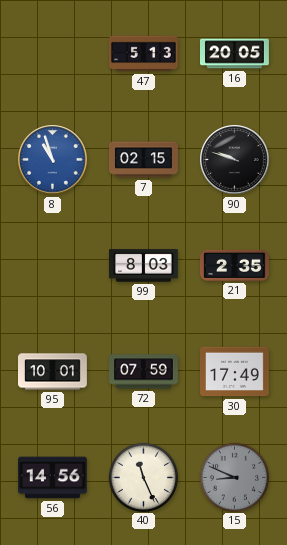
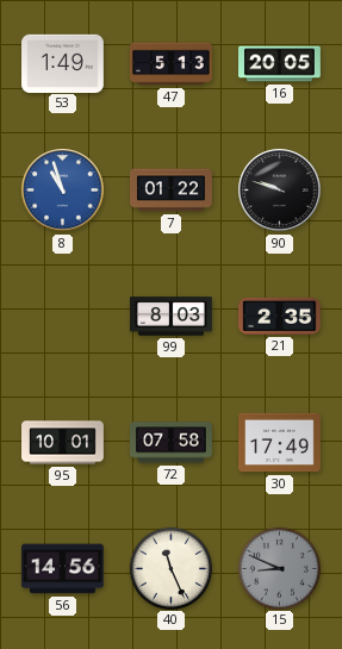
53: none -> 1:49 (63, 63)
7: 02:15 -> 01:22 (172, 191)
72: 07:59 -> 07:58 (172, 443)
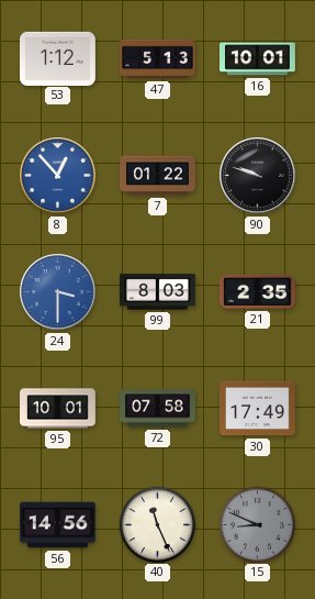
53: 1:49 -> 1:12 (58, 58)
16: 20:05 -> 10:01 (258, 59)
8: 10:57 -> 12:53 (58, 176)
24: none -> 3:30 (58, 292)
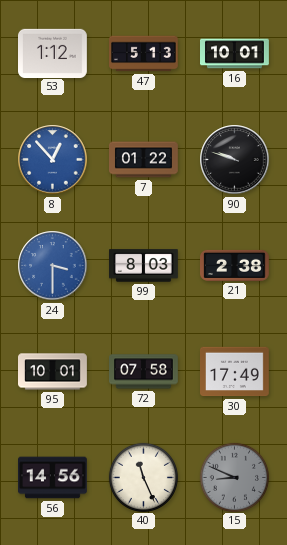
21: 2:35 -> 2:38 (235, 265)
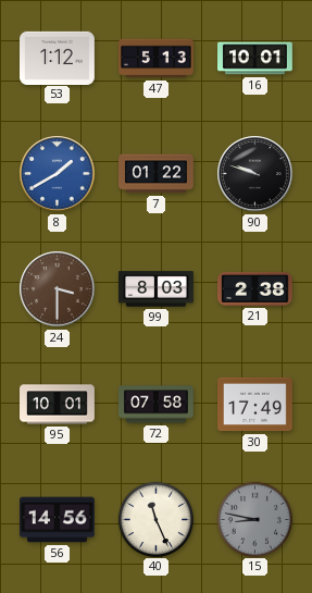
8: 12:53 -> 1:40 (58, 174)
24 dial: blue -> brown (58, 289)
15: 8:49 -> 8:47 (254, 519)
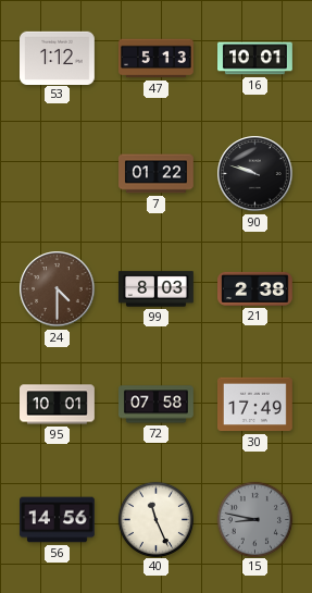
8: 1:40 -> none (58, 174)
24: 3:30 -> 4:30 (58, 289)
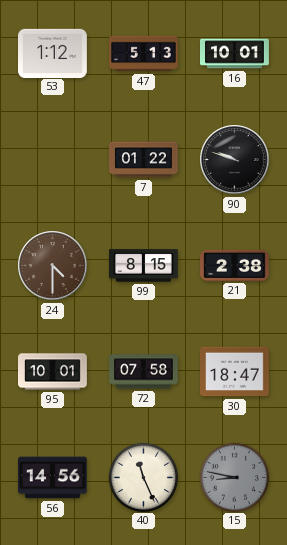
99: 8:03 -> 8:15 (144, 266)
30: 17:49 -> 18:47 (235, 372)
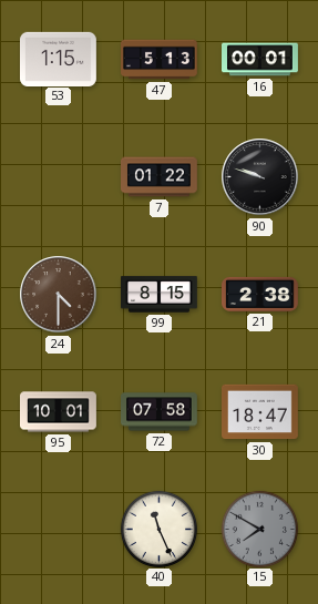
53: 1:12 -> 1:15 (59, 59)
16: 10:01 -> 00:01 (260, 60)
56: 14:56 -> none (53, 478)
15: 8:47 -> 7:50 (259, 529)
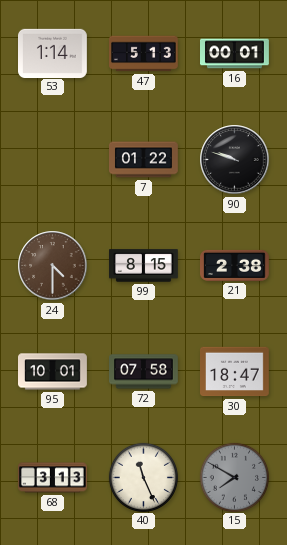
53: 1:15 -> 1:14 (53, 53)
68: none -> 3:13 (53, 478)
